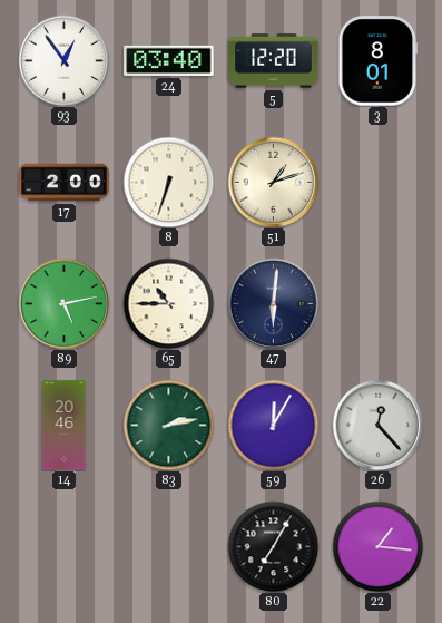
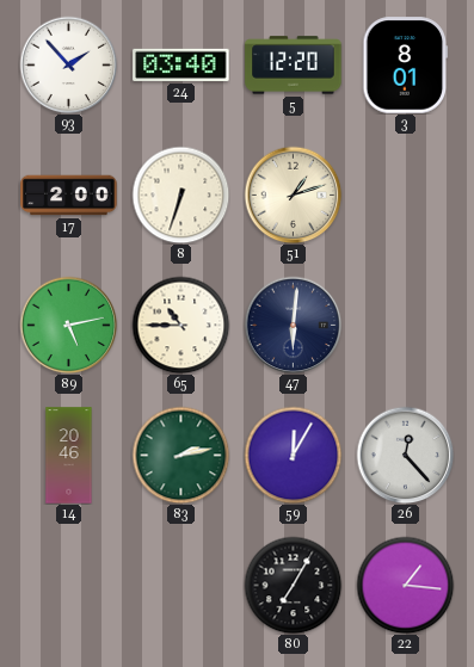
93: 12:54 -> 1:53 (68, 64)
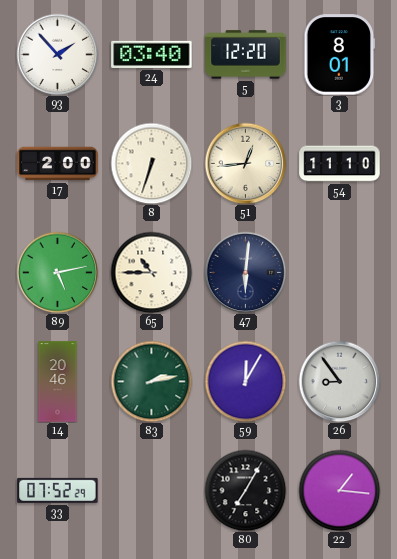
51: 1:12 -> 12:44 (245, 163)
54: none -> 11:10 (340, 164)
26: 12:23 -> 8:54 (339, 381)
33: none -> 07:52 (58, 490)
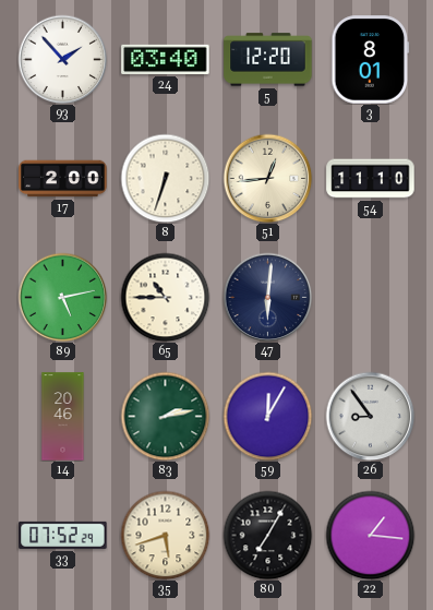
35: none -> 5:42 (165, 535)
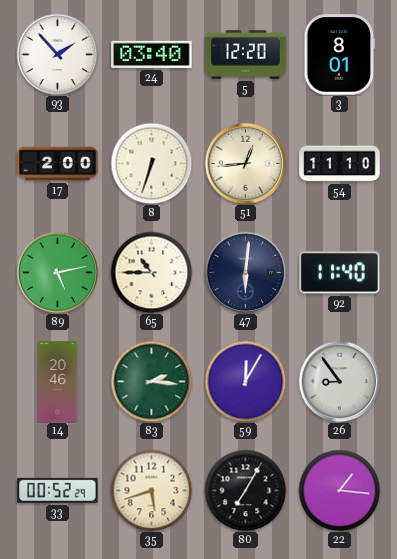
92: none -> 11:40 (340, 273)
83: 2:13 -> 2:16 (151, 381)
33: 07:52 -> 00:52 (58, 490)
